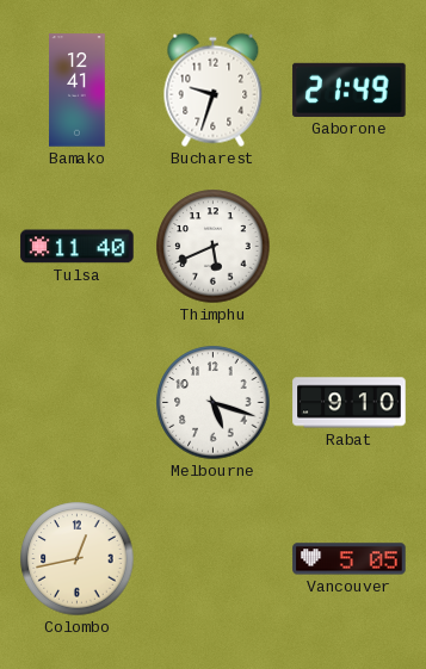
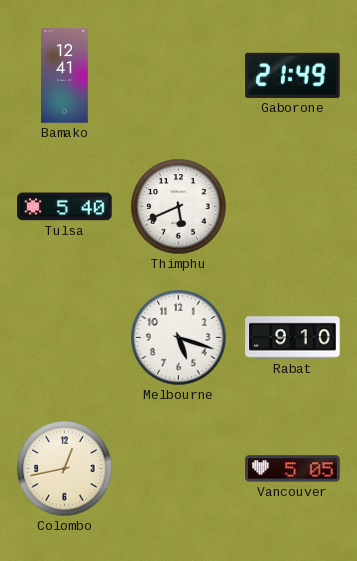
Bucharest: 9:33 -> none (214, 91)
Tulsa: 11:40 -> 5:40 (65, 207)
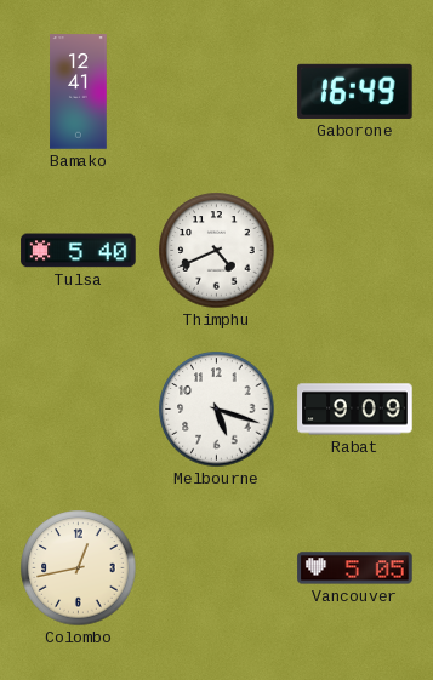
Gaborone: 21:49 -> 16:49 (355, 91)
Thimphu: 5:41 -> 4:41 (217, 251)
Rabat: 9:10 -> 9:09 (355, 410)
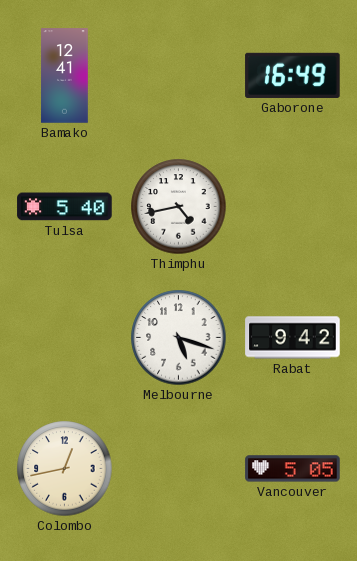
Thimphu: 4:41 -> 4:43 (179, 207)
Rabat: 9:09 -> 9:42 (293, 338)
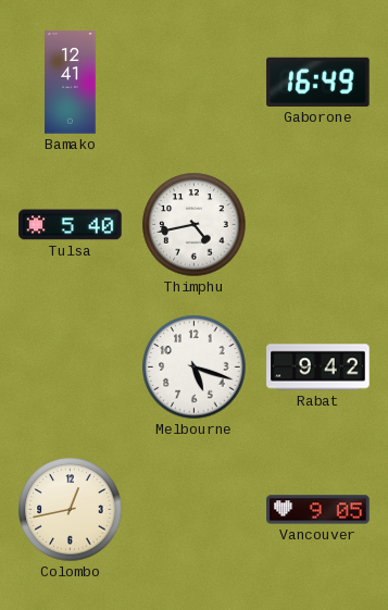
Vancouver: 5:05 -> 9:05 (318, 510)
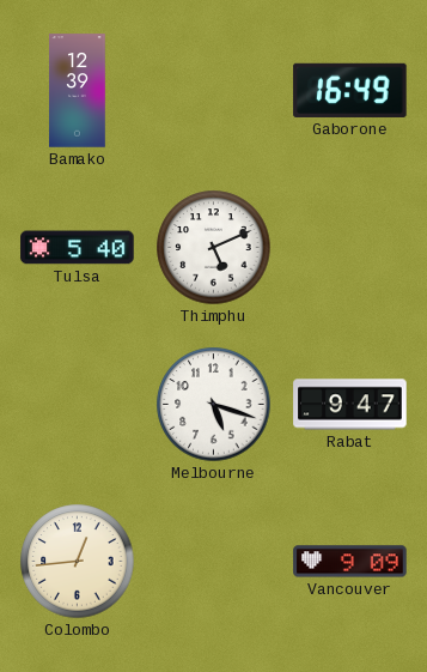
Bamako: 12:41 -> 12:39 (78, 91)
Thimphu: 4:43 -> 5:11 (214, 248)
Rabat: 9:42 -> 9:47 (350, 405)
Colombo: 12:43 -> 12:44 (78, 562)
Vancouver: 9:05 -> 9:09 (350, 562)
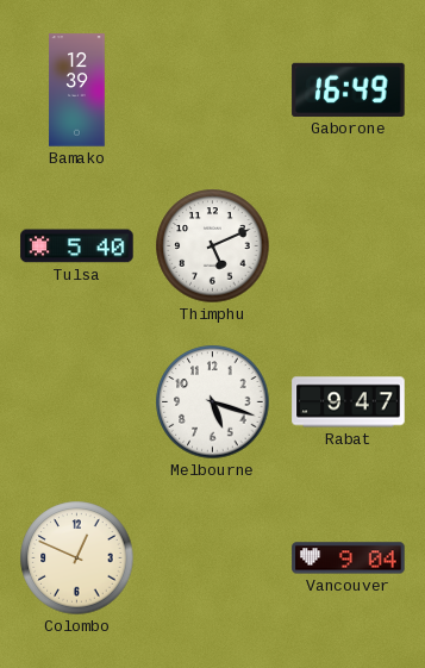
Colombo: 12:44 -> 12:49 (77, 558)
Vancouver: 9:09 -> 9:04 (349, 558)
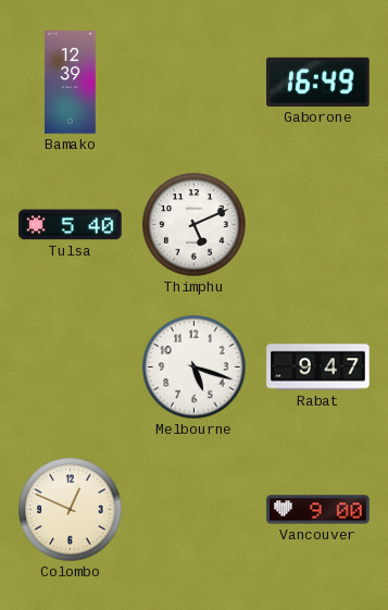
Vancouver: 9:04 -> 9:00 (318, 510)
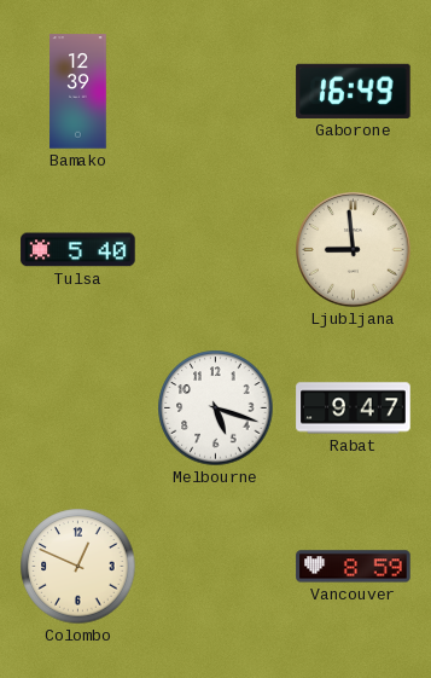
Thimphu: 5:11 -> none (195, 225)
Ljubljana: none -> 8:59 (354, 250)
Vancouver: 9:00 -> 8:59 (354, 567)
